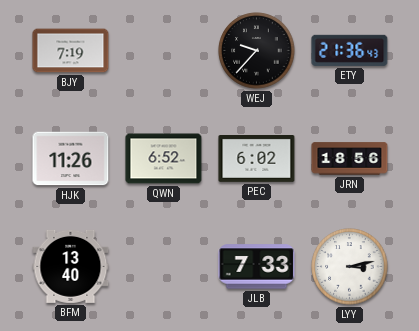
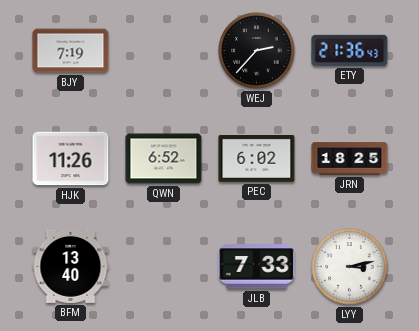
WEJ: 9:37 -> 2:37 (257, 51)
JRN: 18:56 -> 18:25 (350, 159)
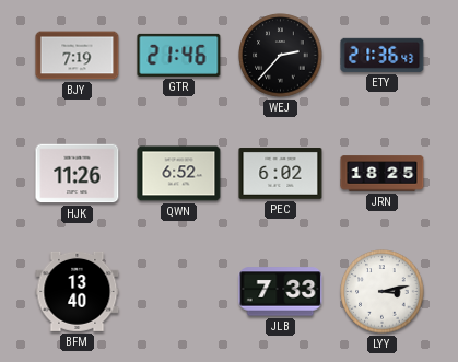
GTR: none -> 21:46 (179, 55)
